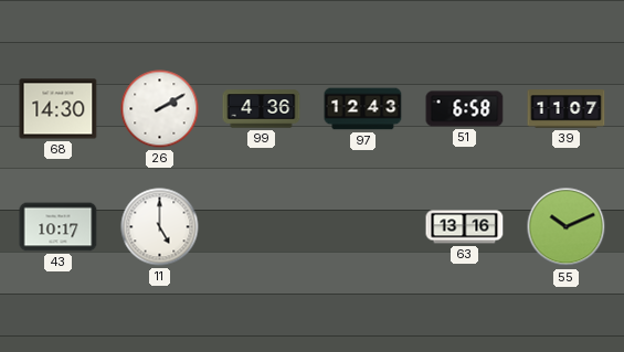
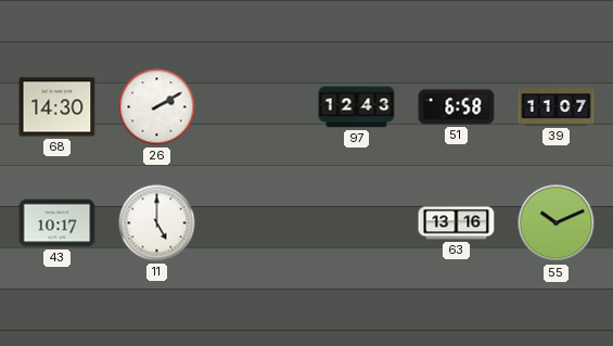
99: 4:36 -> none (262, 109)
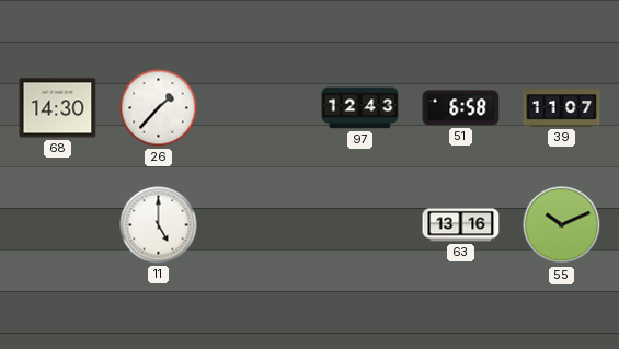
26: 2:10 -> 1:37 (159, 108)
43: 10:17 -> none (58, 223)
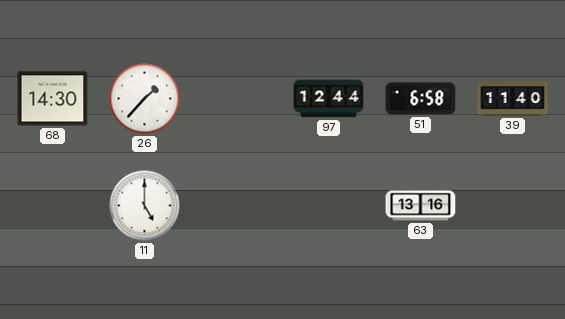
97: 12:43 -> 12:44 (329, 99)
39: 11:07 -> 11:40 (513, 99)
55: 10:11 -> none (562, 225)
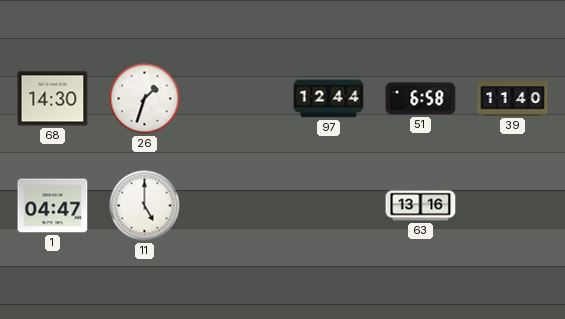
26: 1:37 -> 1:33 (145, 99)
1: none -> 04:47 (53, 206)
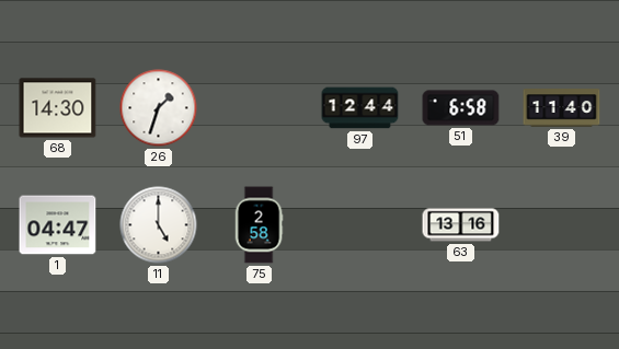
75: none -> 2:58 (259, 225)
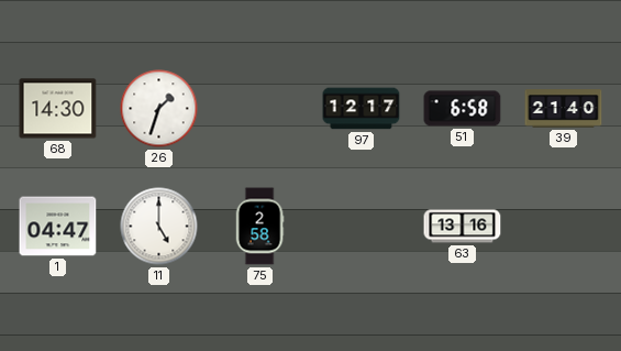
97: 12:44 -> 12:17 (362, 109)
39: 11:40 -> 21:40 (564, 109)
